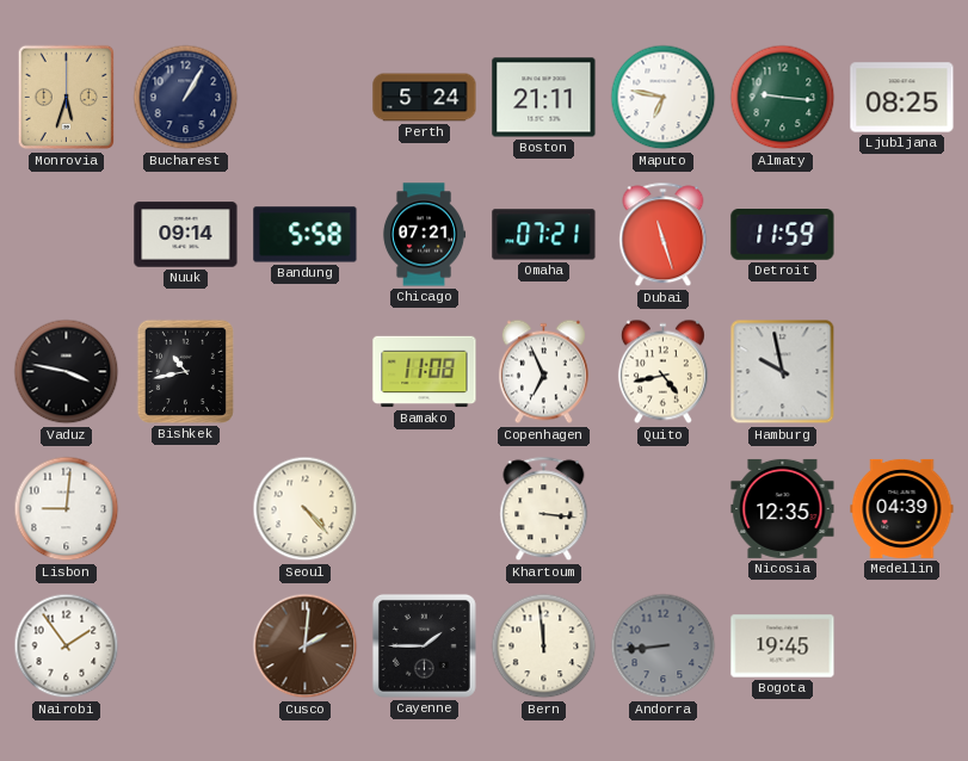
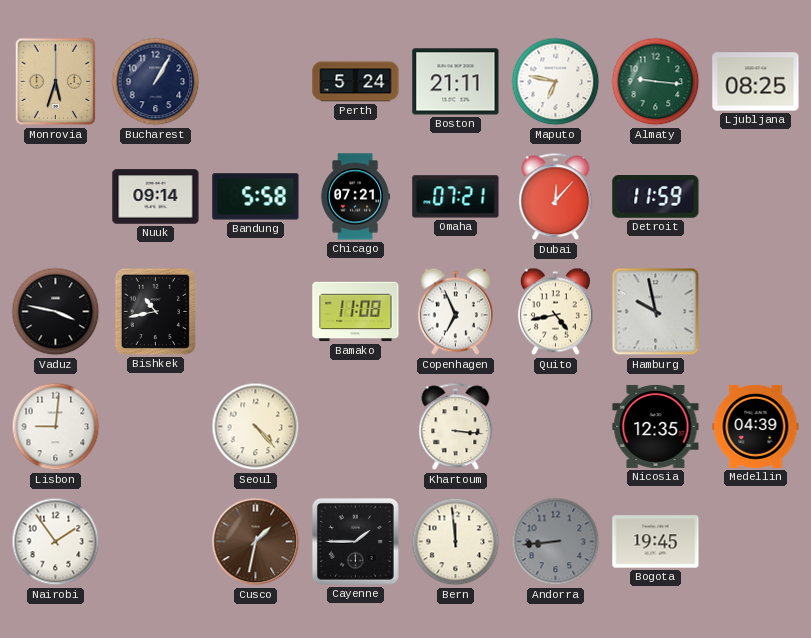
Dubai: 11:27 -> 12:07 (556, 197)
Cusco: 2:01 -> 1:32 (256, 542)
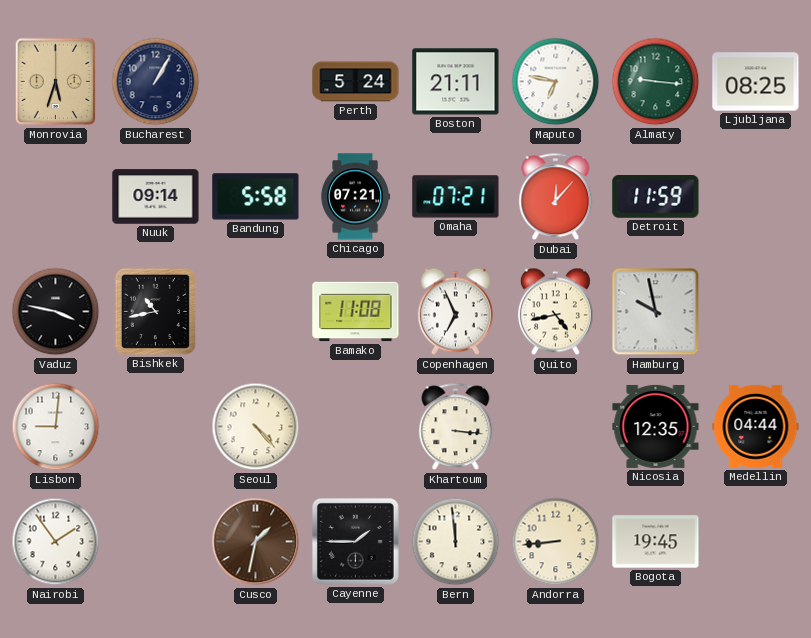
Medellin: 04:39 -> 04:44 (756, 426)
Andorra dial: grey -> cream (556, 542)
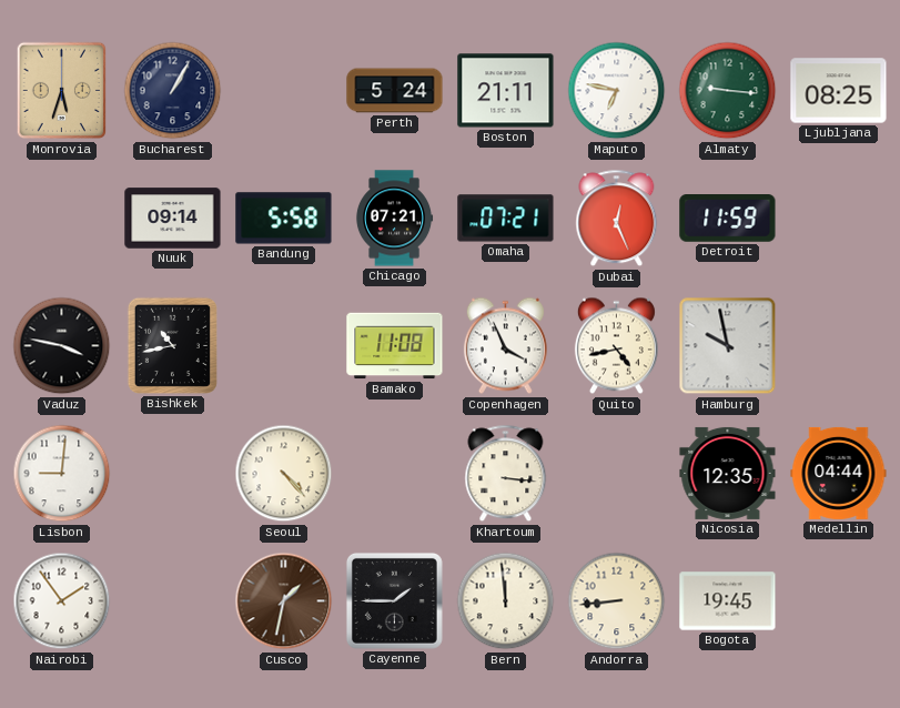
Dubai: 12:07 -> 12:26 (617, 219)
Copenhagen: 6:56 -> 3:56 (505, 346)
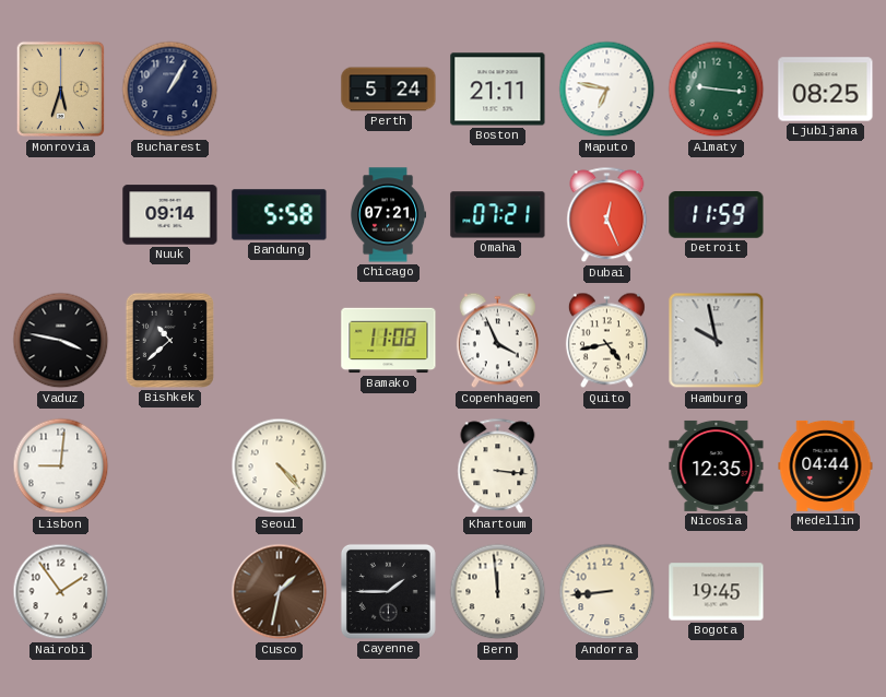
Bishkek: 10:43 -> 10:38 (169, 340)
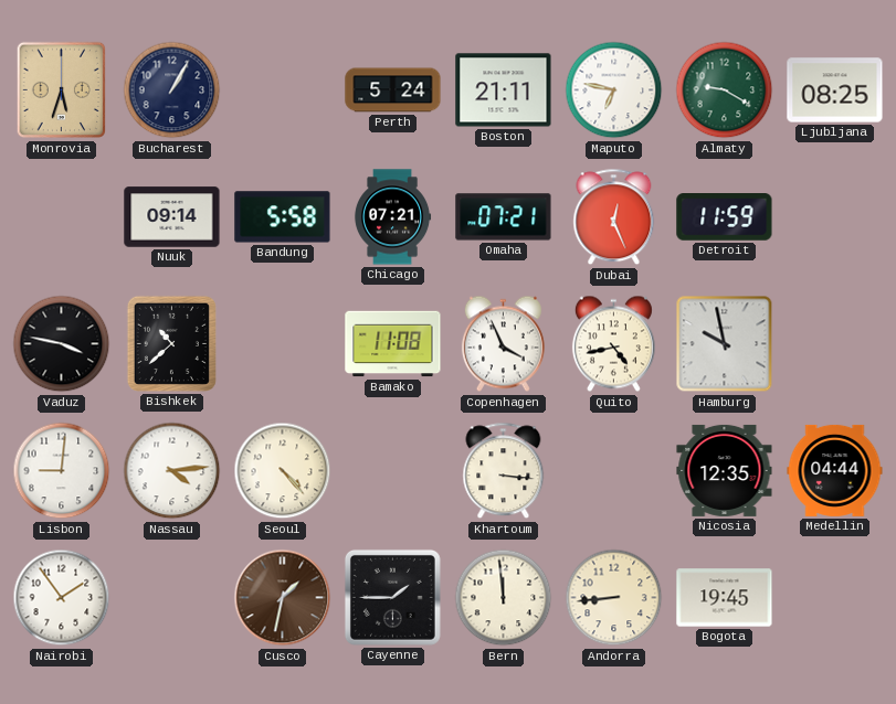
Almaty: 9:16 -> 9:20 (725, 90)
Nassau: none -> 4:14 (172, 471)
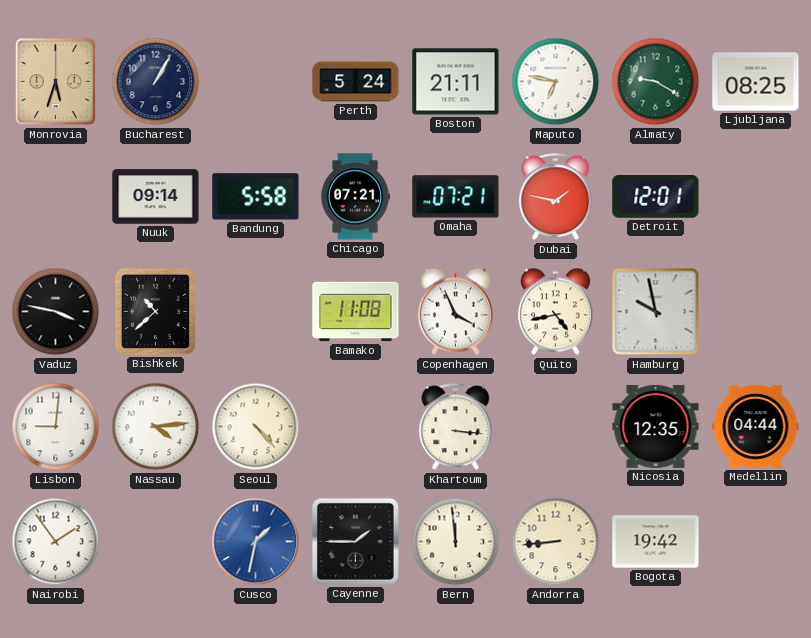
Dubai: 12:26 -> 1:47 (556, 197)
Detroit: 11:59 -> 12:01 (656, 197)
Cusco dial: brown -> blue (256, 542)
Bogota: 19:45 -> 19:42 (656, 542)
